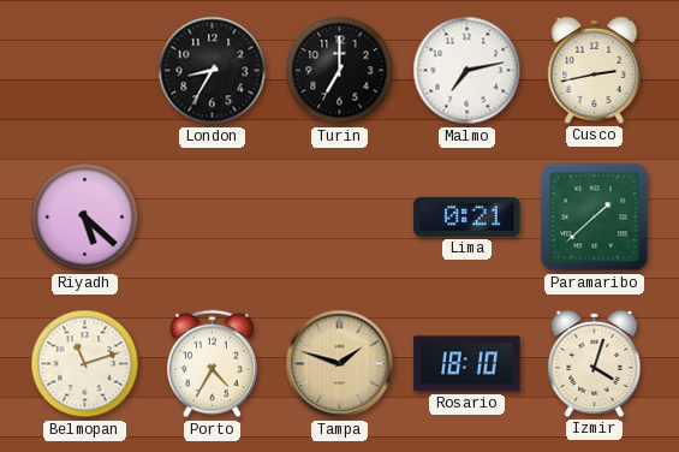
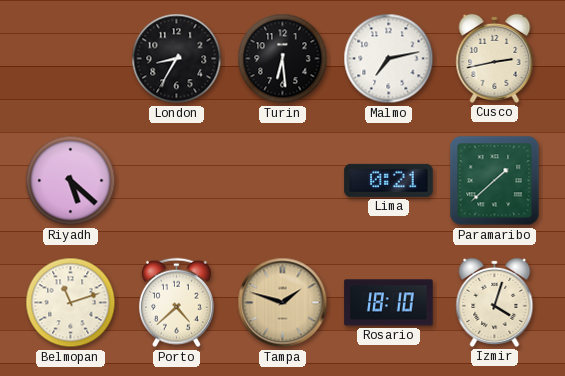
Turin: 7:00 -> 6:29 (283, 59)
Porto: 4:35 -> 4:38 (176, 303)
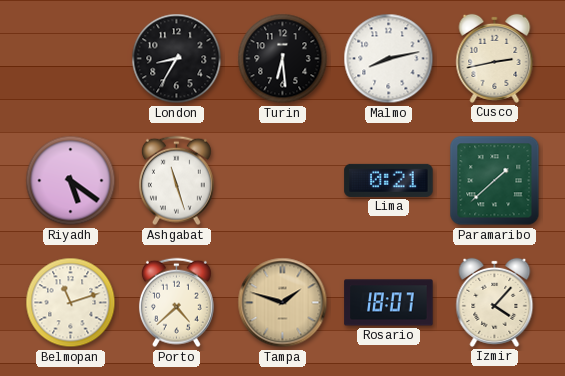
Malmo: 7:13 -> 8:13 (389, 59)
Riyadh: 5:22 -> 5:21 (71, 181)
Ashgabat: none -> 11:27 (176, 181)
Rosario: 18:10 -> 18:07 (389, 303)
Izmir: 4:03 -> 4:07 (495, 302)
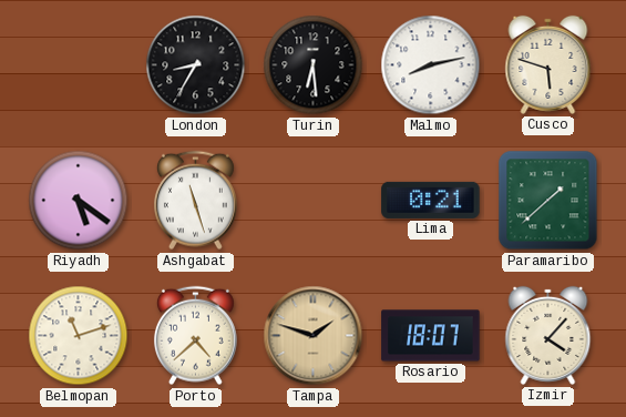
Cusco: 2:43 -> 5:48 (548, 64)
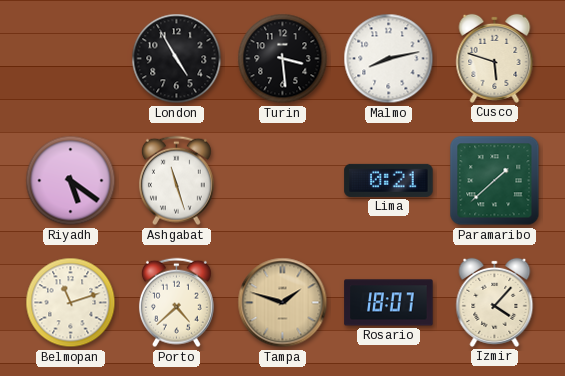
London: 8:35 -> 4:55 (177, 59)
Turin: 6:29 -> 3:29 (283, 59)
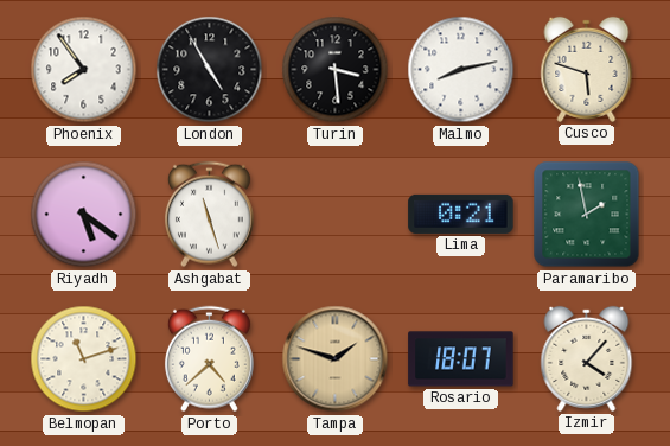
Phoenix: none -> 7:54 (84, 70)
Paramaribo: 1:38 -> 1:58 (587, 215)
